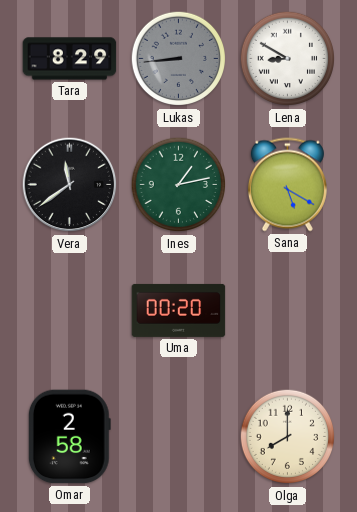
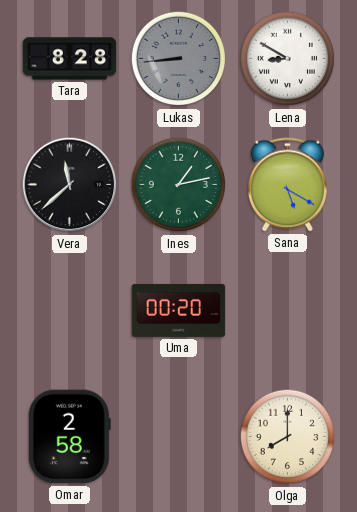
Tara: 8:29 -> 8:28 (70, 59)
Vera: 11:39 -> 11:38 (70, 185)
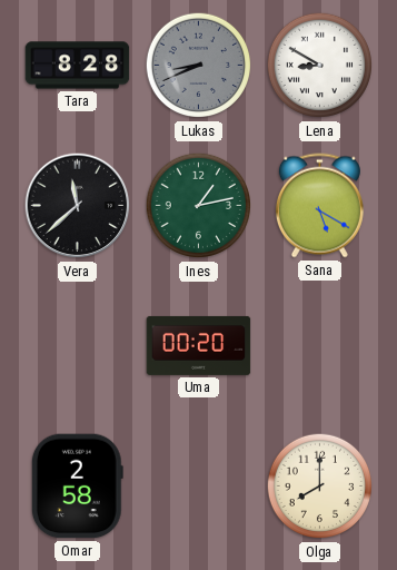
Lukas: 8:44 -> 8:41 (199, 66)
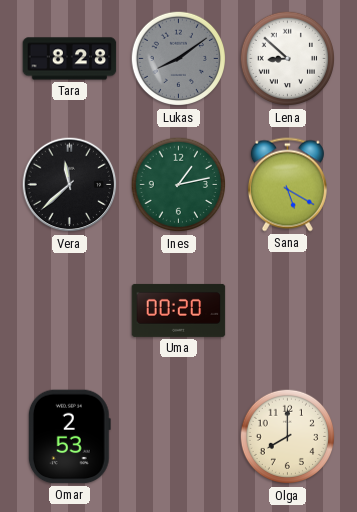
Lukas: 8:41 -> 8:09 (179, 59)
Lena: 8:50 -> 8:52 (288, 59)
Omar: 2:58 -> 2:53 (69, 437)
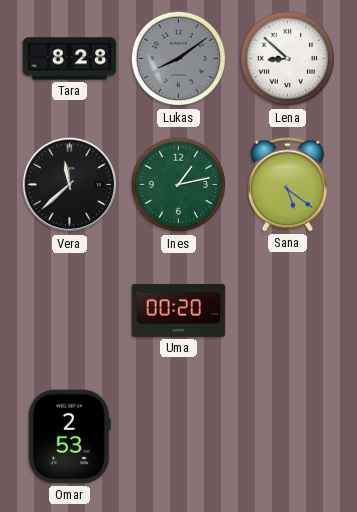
Sana: 5:20 -> 5:21 (287, 185)
Olga: 8:00 -> none (288, 437)
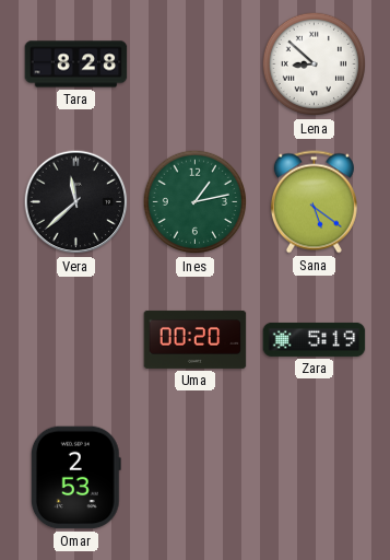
Lukas: 8:09 -> none (179, 59)
Zara: none -> 5:19 (315, 339)
